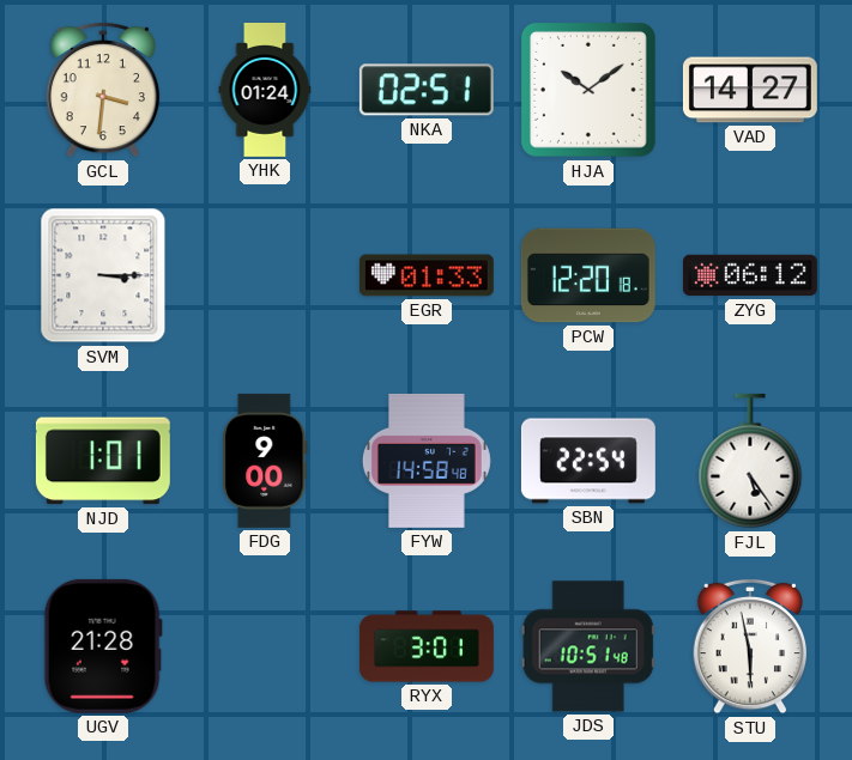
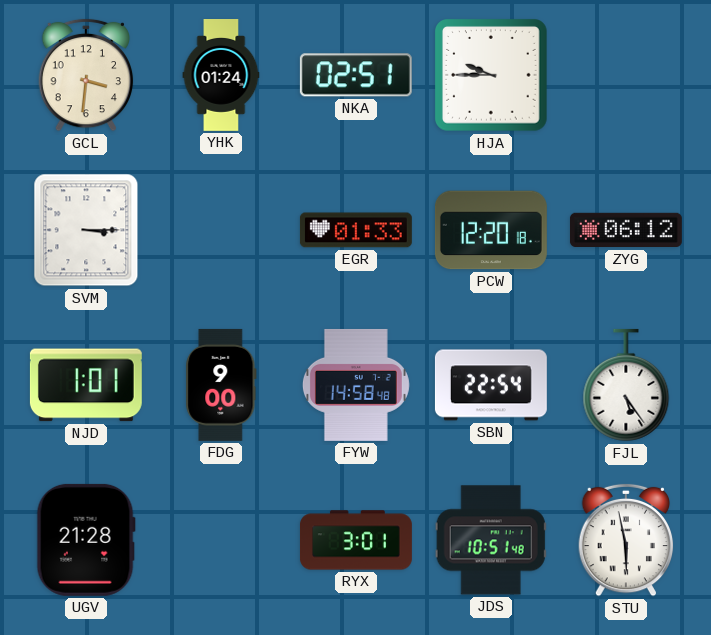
HJA: 10:09 -> 9:45 (492, 76)
VAD: 14:27 -> none (750, 90)
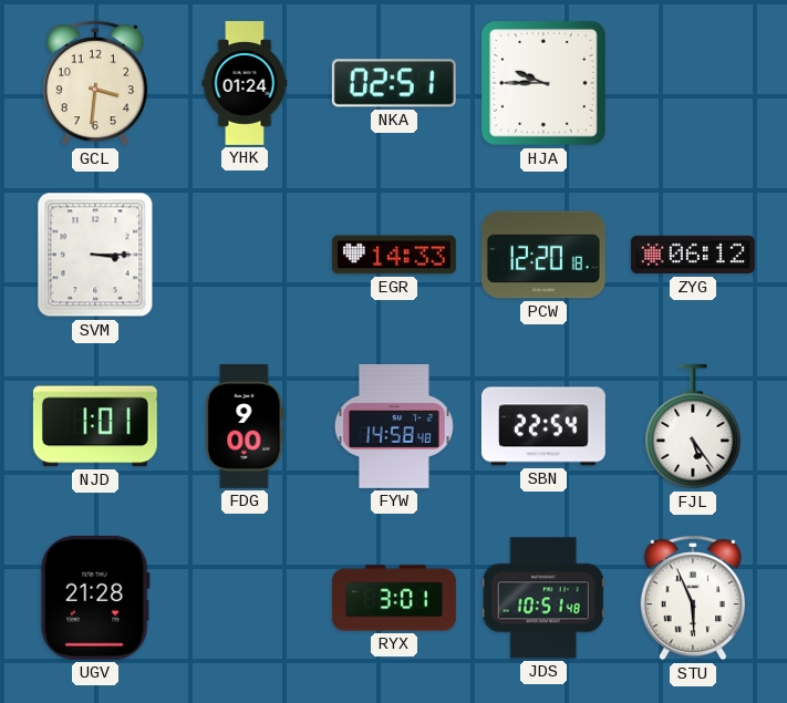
EGR: 01:33 -> 14:33 (394, 255)
STU: 5:58 -> 5:56 (693, 598)
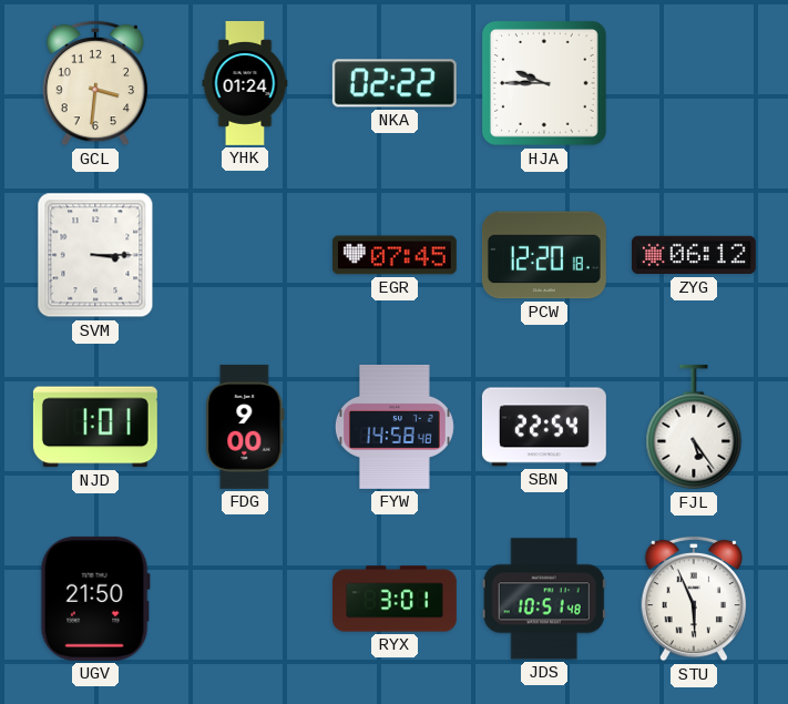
NKA: 02:51 -> 02:22 (395, 83)
EGR: 14:33 -> 07:45 (395, 255)
UGV: 21:28 -> 21:50 (95, 599)
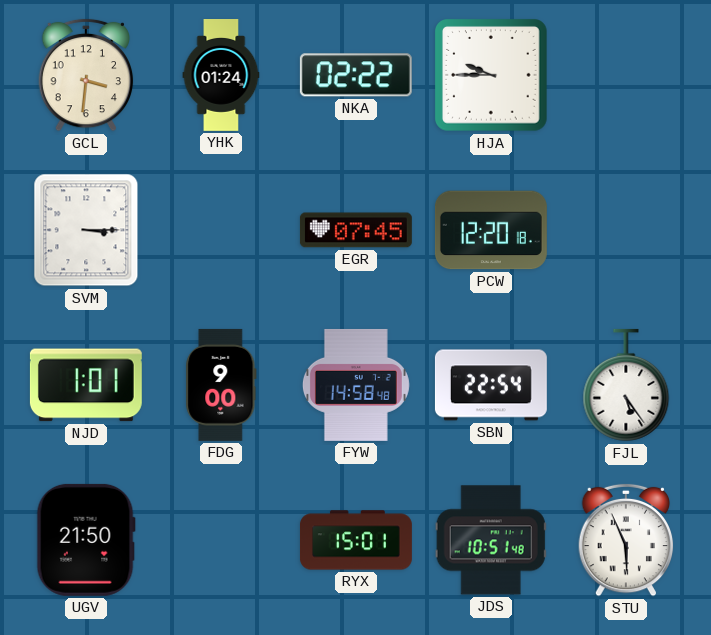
ZYG: 06:12 -> none (694, 255)
RYX: 3:01 -> 15:01 (356, 540)
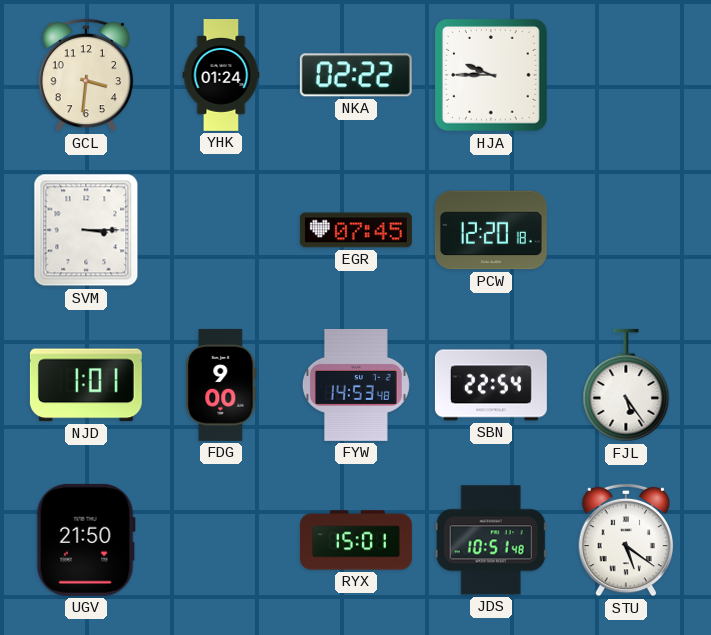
FYW: 14:58 -> 14:53 (356, 385)
STU: 5:56 -> 5:21 (626, 540)
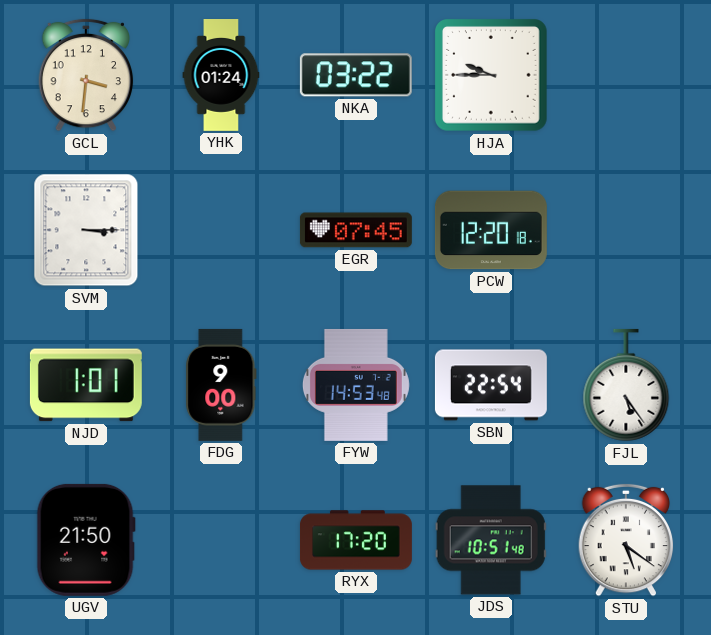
NKA: 02:22 -> 03:22 (356, 75)
RYX: 15:01 -> 17:20 (356, 540)
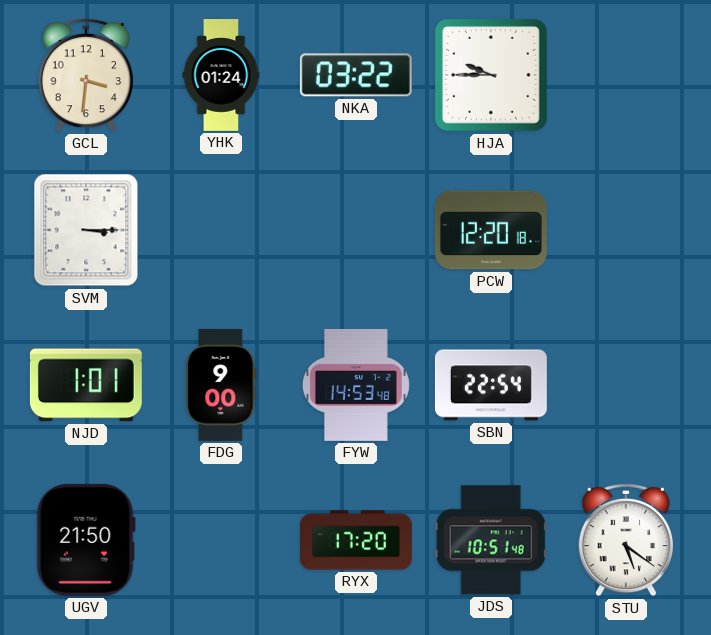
EGR: 07:45 -> none (356, 230)
FJL: 5:24 -> none (626, 385)
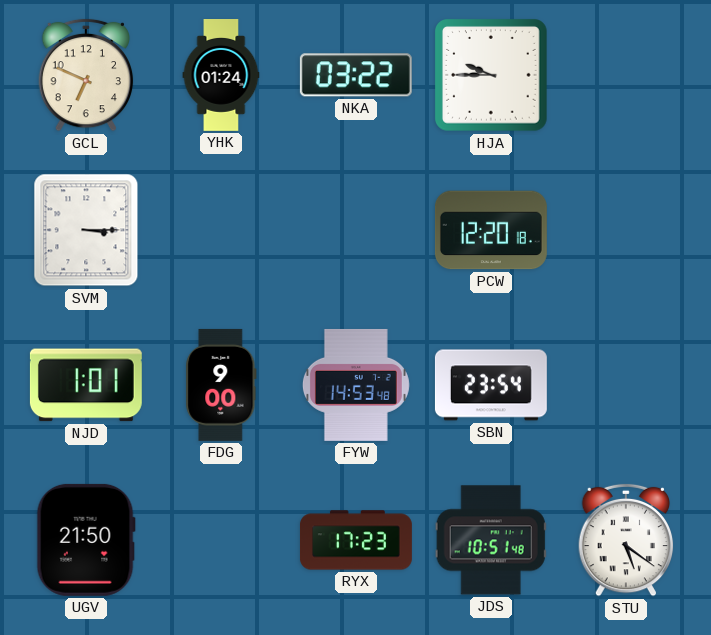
GCL: 3:31 -> 6:49 (86, 75)
SBN: 22:54 -> 23:54 (491, 385)
RYX: 17:20 -> 17:23 (356, 540)
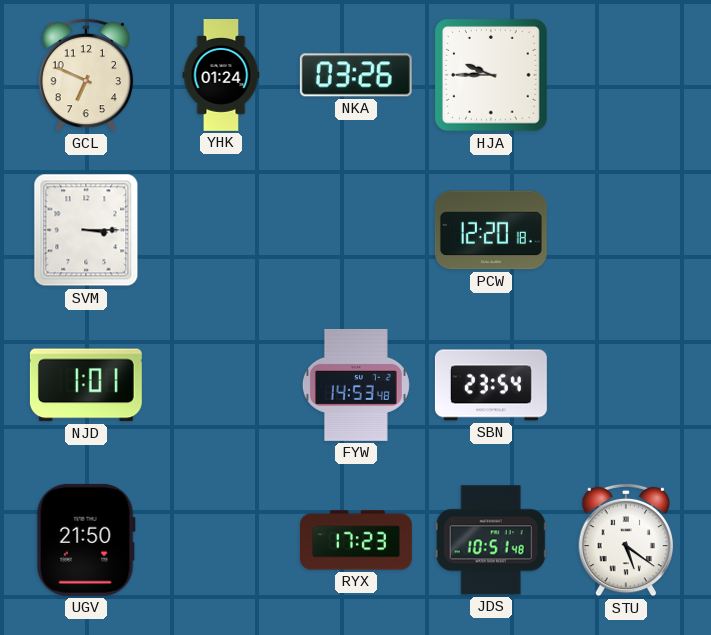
NKA: 03:22 -> 03:26 (356, 75)
FDG: 9:00 -> none (221, 385)
